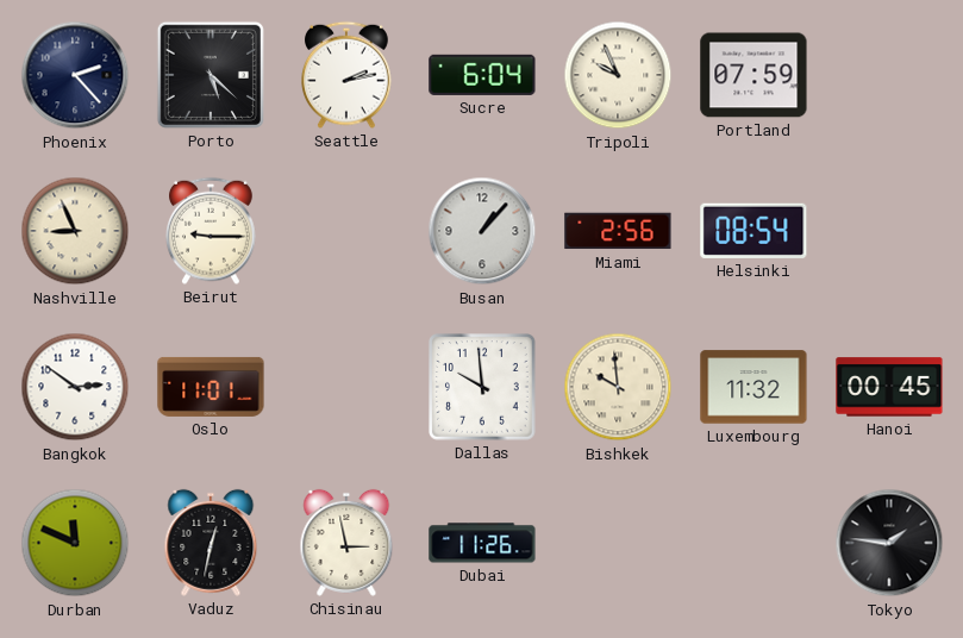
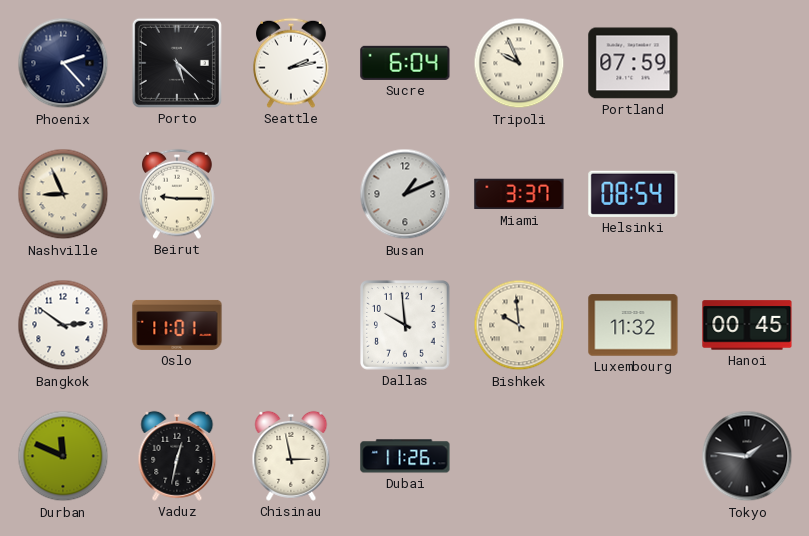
Busan: 1:07 -> 1:11 (405, 194)
Miami: 2:56 -> 3:37 (519, 194)
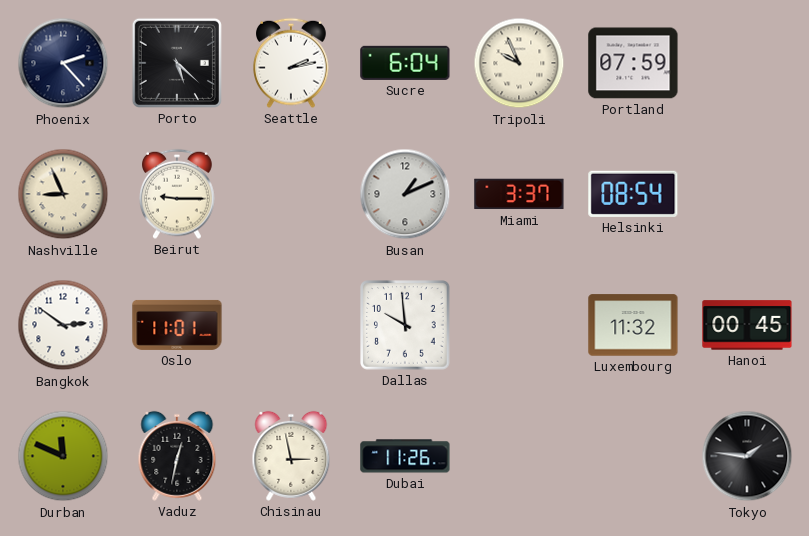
Bishkek: 9:59 -> none (519, 325)
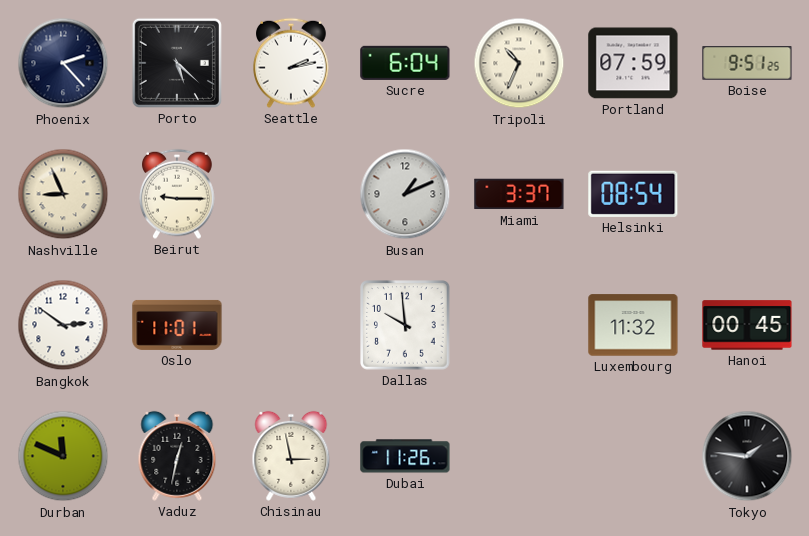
Tripoli: 9:56 -> 10:34 (519, 63)
Boise: none -> 9:51 (747, 64)
